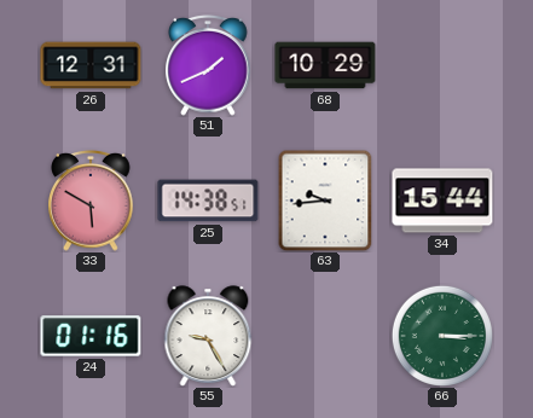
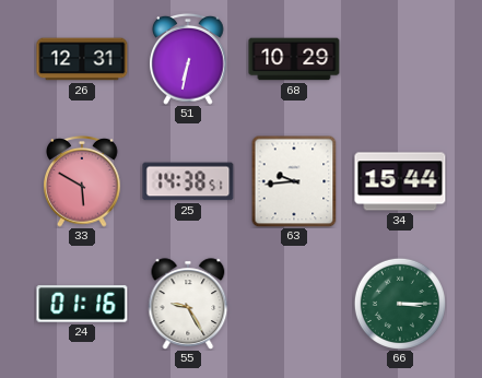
51: 1:41 -> 6:32 (188, 59)
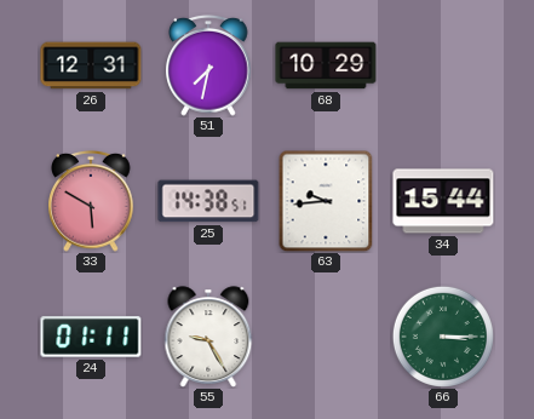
51: 6:32 -> 7:32 (208, 65)
24: 01:16 -> 01:11 (91, 337)
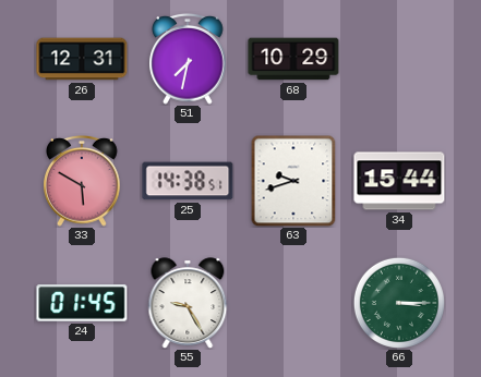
63: 9:44 -> 9:42 (293, 181)
24: 01:11 -> 01:45 (82, 303)
